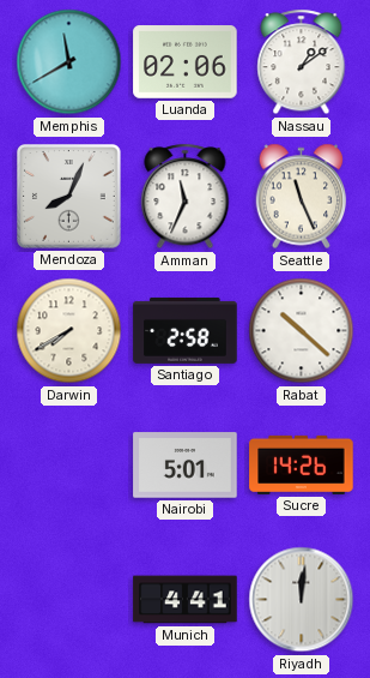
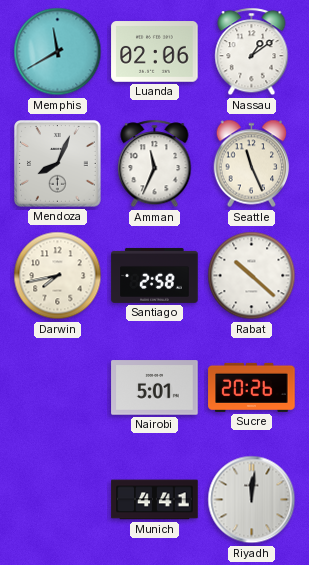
Darwin: 7:40 -> 7:43 (58, 276)
Sucre: 14:26 -> 20:26 (252, 387)
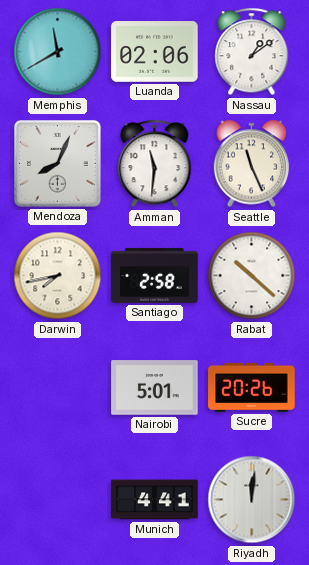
Amman: 11:34 -> 11:31 (155, 164)
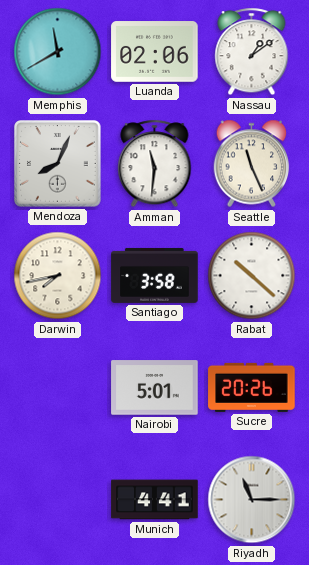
Santiago: 2:58 -> 3:58 (155, 275)
Riyadh: 12:01 -> 11:15 (252, 500)
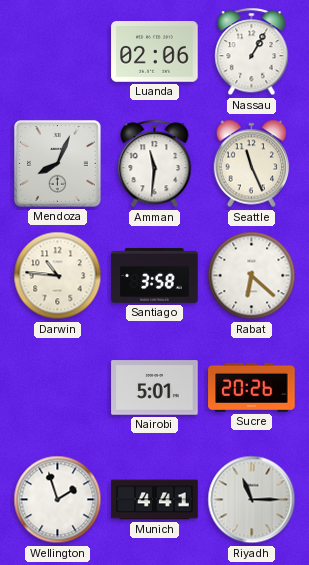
Memphis: 11:40 -> none (58, 52)
Nassau: 1:09 -> 1:05 (252, 52)
Darwin: 7:43 -> 10:46 (58, 276)
Rabat: 10:22 -> 6:22 (252, 276)
Wellington: none -> 1:57 (58, 500)
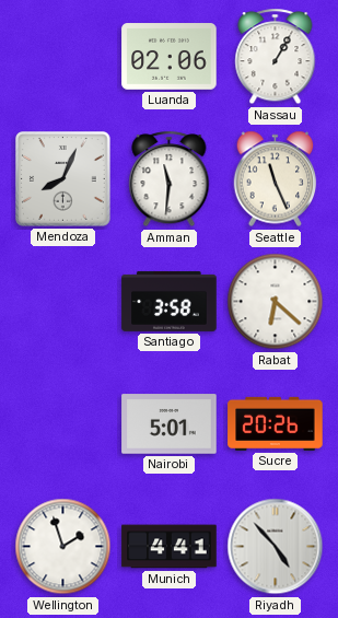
Darwin: 10:46 -> none (58, 276)
Riyadh: 11:15 -> 4:53 (276, 547)
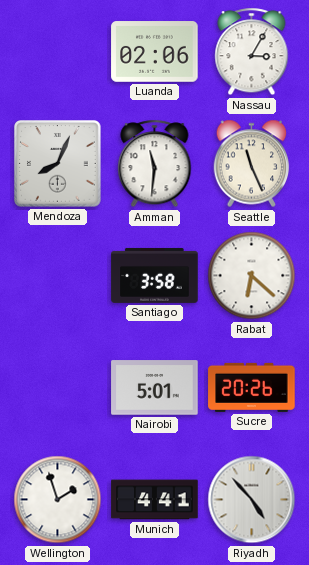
Nassau: 1:05 -> 3:05 (252, 52)
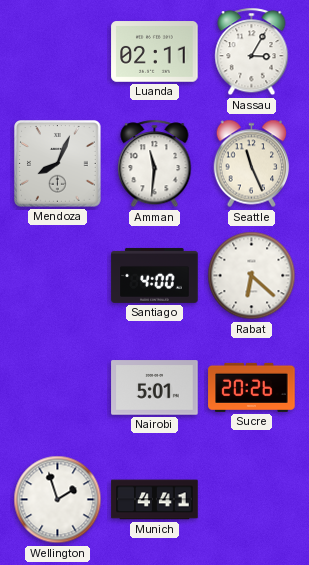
Luanda: 02:06 -> 02:11 (155, 52)
Santiago: 3:58 -> 4:00 (155, 275)
Riyadh: 4:53 -> none (252, 500)
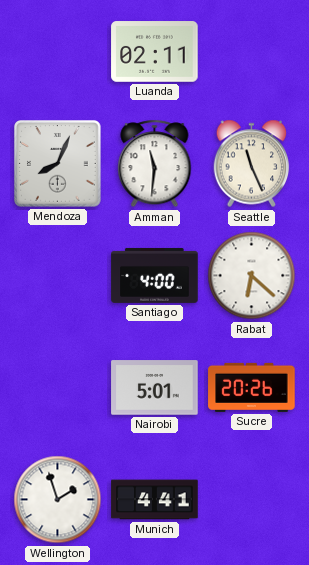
Nassau: 3:05 -> none (252, 52)
